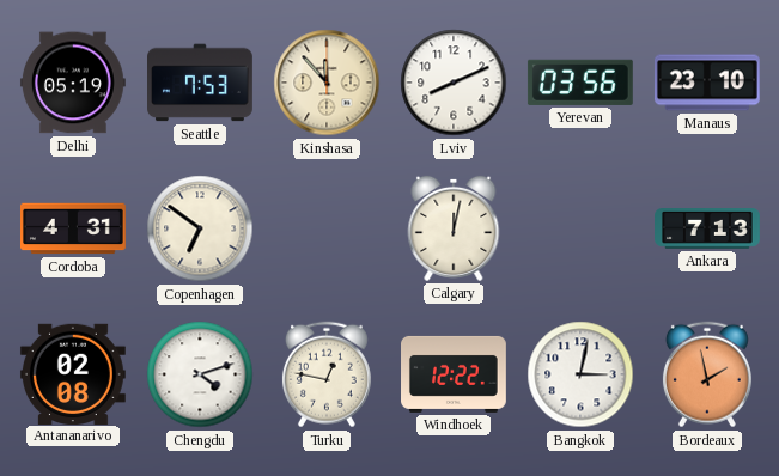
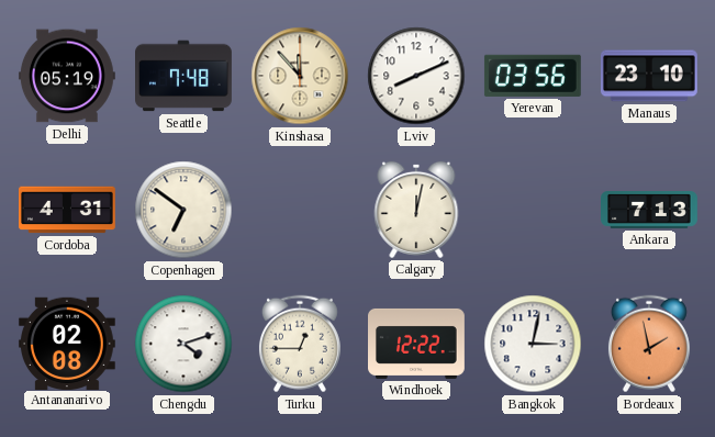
Seattle: 7:53 -> 7:48 (185, 76)
Turku: 12:47 -> 12:45 (300, 344)
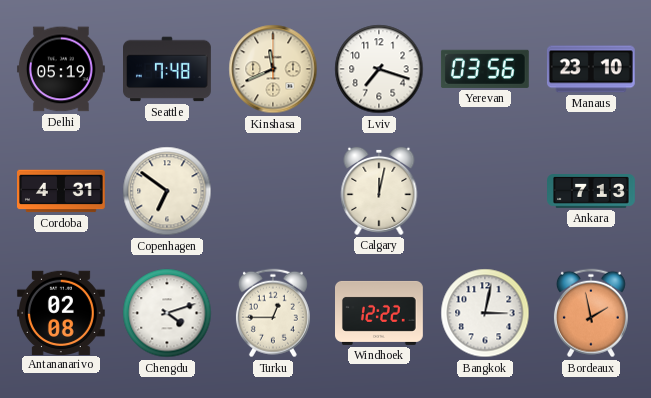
Kinshasa: 11:53 -> 11:41 (273, 69)
Lviv: 8:11 -> 7:18 (379, 69)
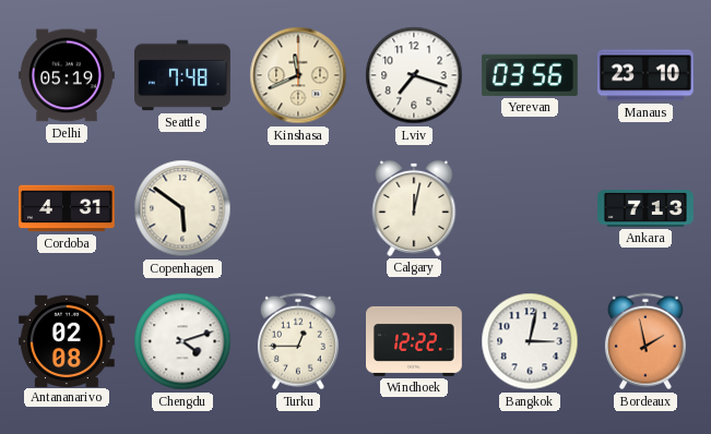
Copenhagen: 6:51 -> 5:51 (182, 208)
